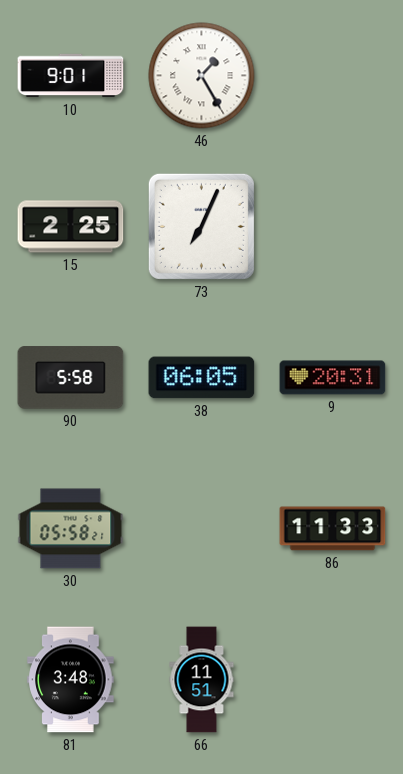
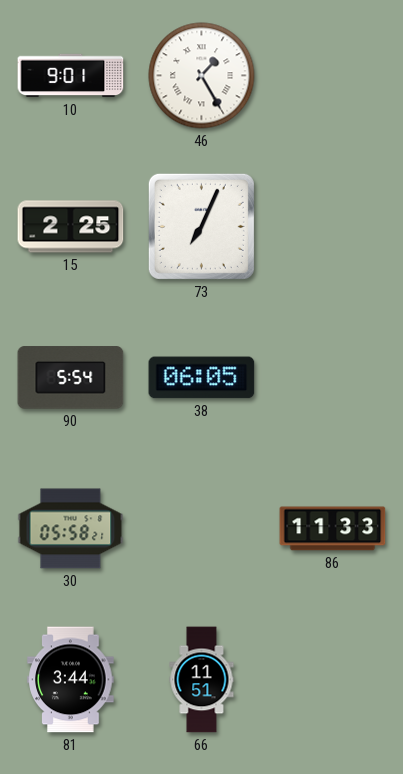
90: 5:58 -> 5:54 (71, 378)
9: 20:31 -> none (333, 378)
81: 3:48 -> 3:44 (71, 680)
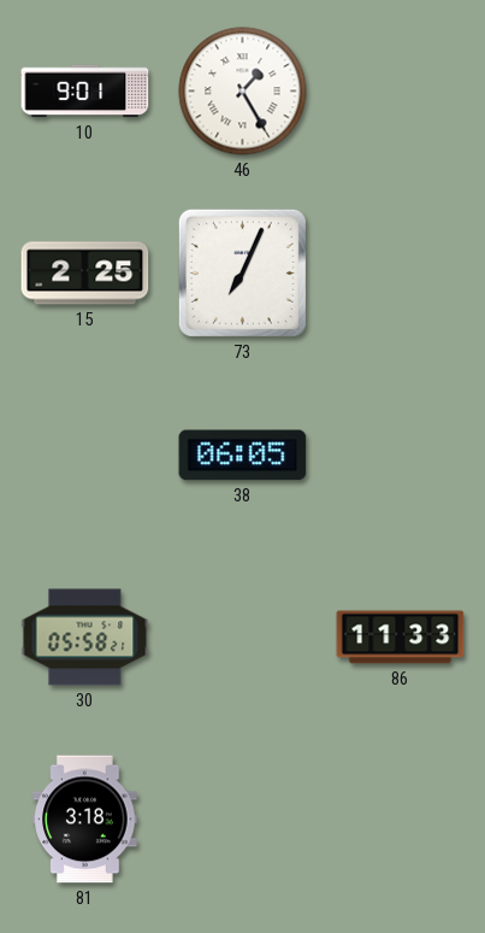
90: 5:54 -> none (71, 378)
81: 3:44 -> 3:18 (85, 820)
66: 11:51 -> none (202, 680)
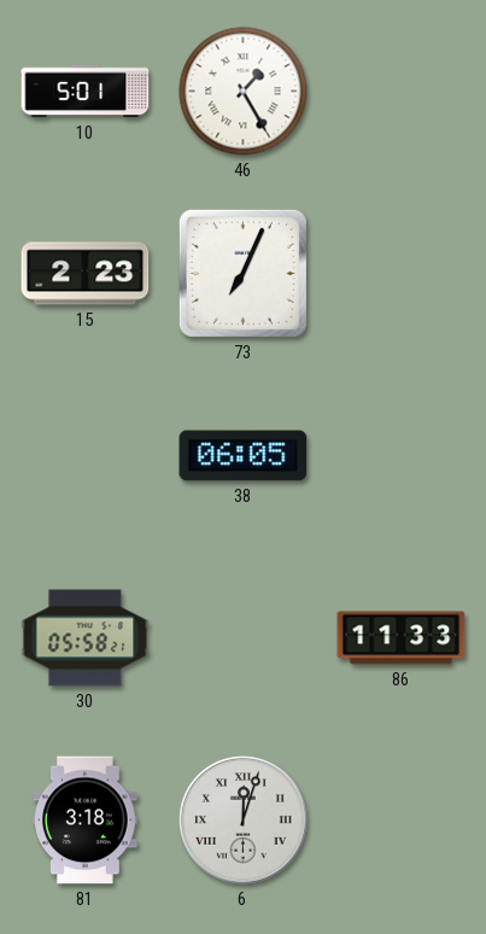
10: 9:01 -> 5:01 (86, 92)
15: 2:25 -> 2:23 (86, 274)
6: none -> 12:03 (244, 821)
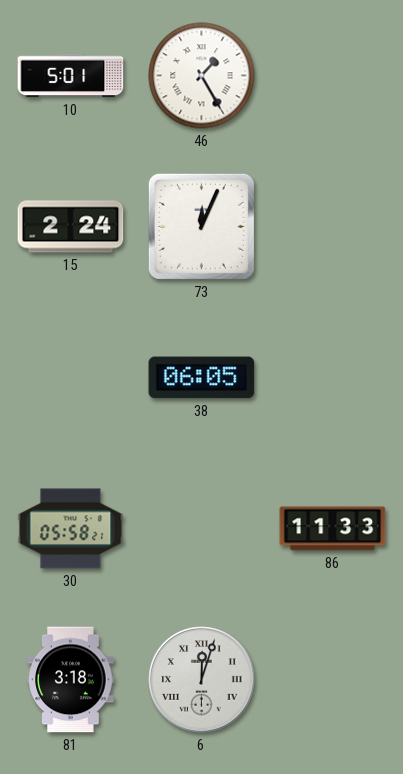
15: 2:23 -> 2:24 (71, 227)
73: 7:04 -> 12:04 (201, 226)
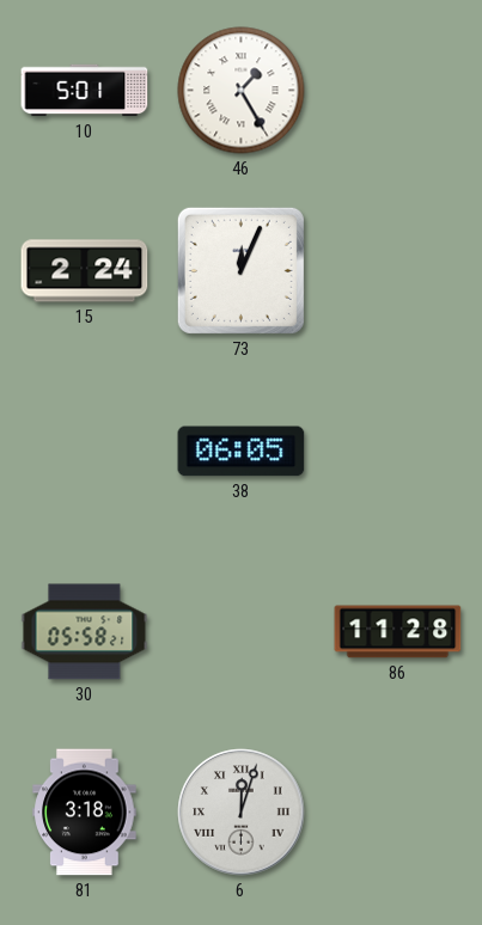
86: 11:33 -> 11:28 (398, 632)
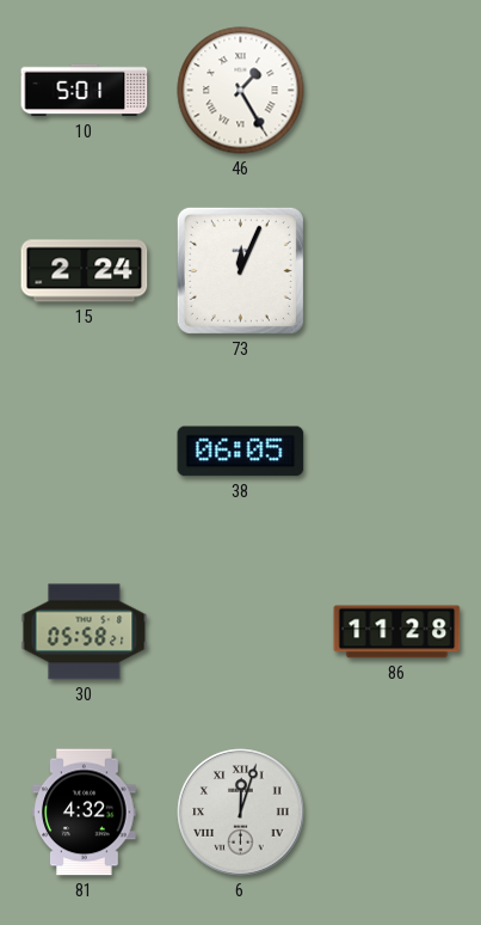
81: 3:18 -> 4:32 (85, 813)
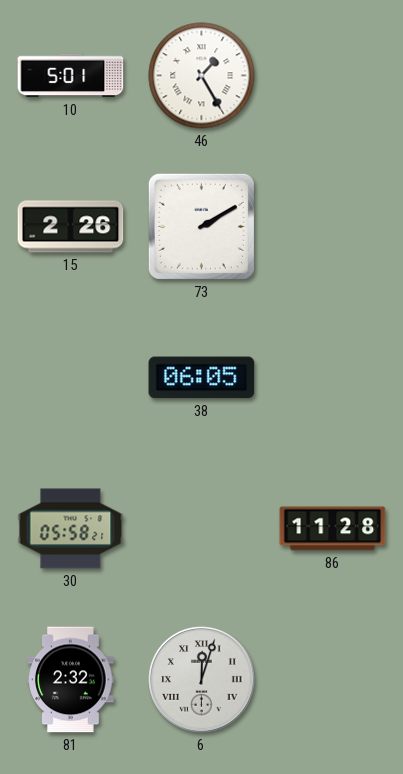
15: 2:24 -> 2:26 (71, 227)
73: 12:04 -> 2:10 (201, 226)
81: 4:32 -> 2:32 (71, 680)
